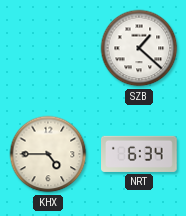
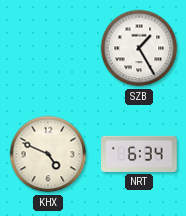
SZB: 1:22 -> 1:25 (139, 48)
KHX: 4:45 -> 4:49 (48, 154)
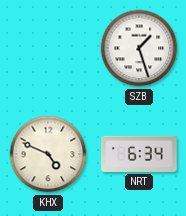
SZB: 1:25 -> 1:27 (139, 48)
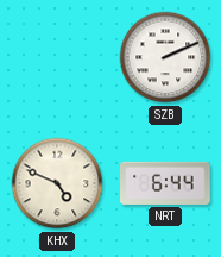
SZB: 1:27 -> 2:11 (165, 57)
NRT: 6:34 -> 6:44 (166, 183)
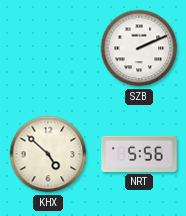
KHX: 4:49 -> 4:52 (48, 154)
NRT: 6:44 -> 5:56 (140, 154)
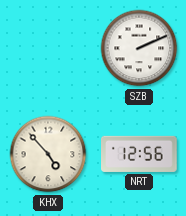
KHX: 4:52 -> 4:53 (48, 154)
NRT: 5:56 -> 12:56 (140, 154)
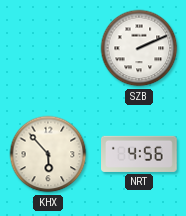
KHX: 4:53 -> 5:53 (48, 154)
NRT: 12:56 -> 4:56 (140, 154)
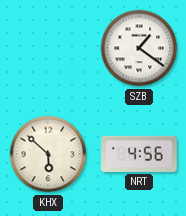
SZB: 2:11 -> 1:21 (139, 48)
KHX: 5:53 -> 5:52 (48, 154)
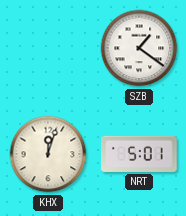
KHX: 5:52 -> 12:03 (48, 154)
NRT: 4:56 -> 5:01 (140, 154)
